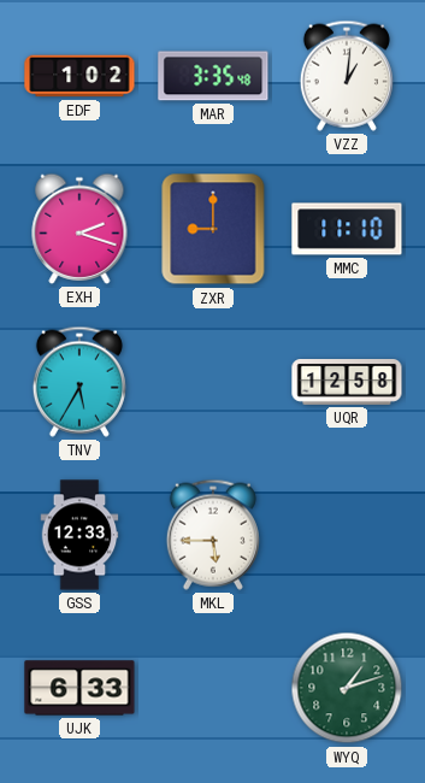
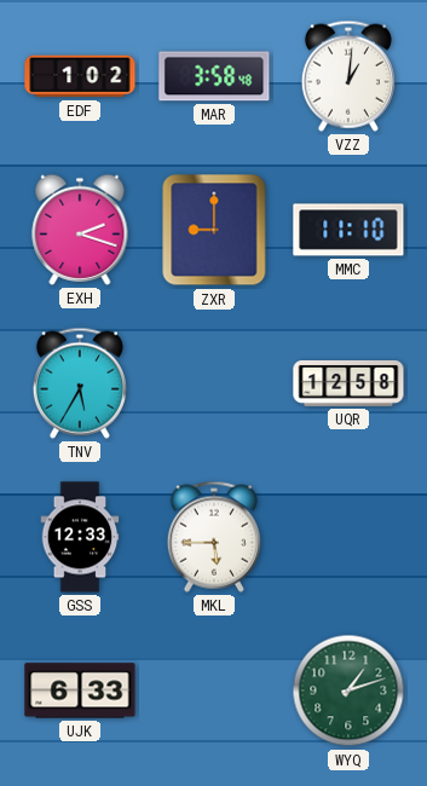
MAR: 3:35 -> 3:58 (214, 76)
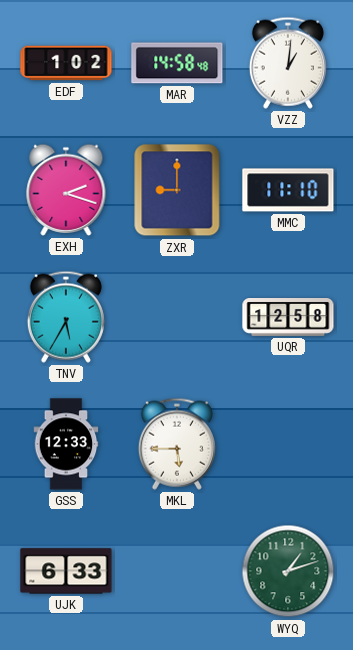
MAR: 3:58 -> 14:58 (177, 63)
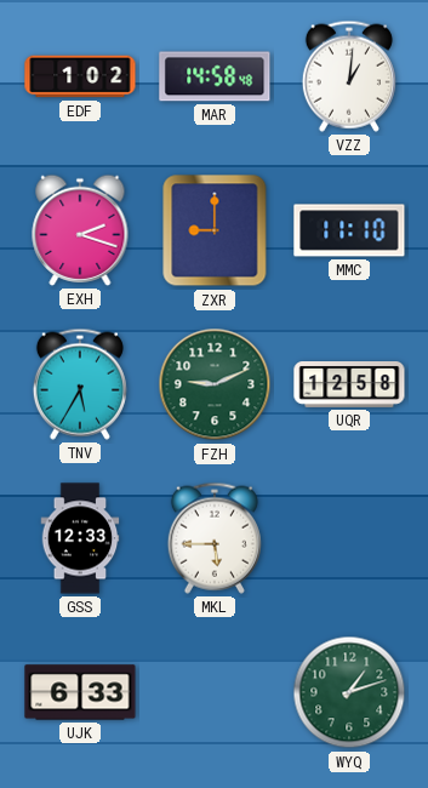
FZH: none -> 9:11 (215, 384)
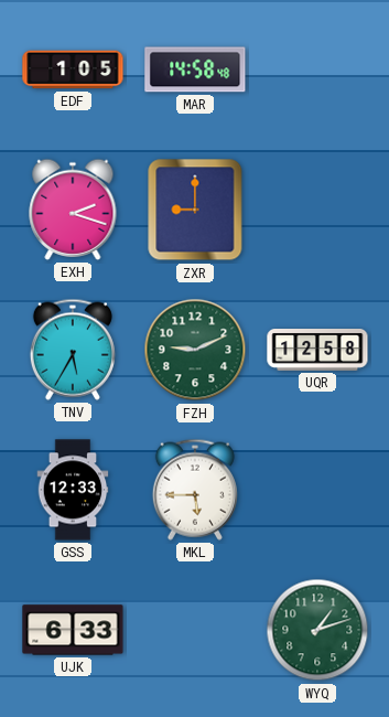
EDF: 1:02 -> 1:05 (73, 69)
VZZ: 1:01 -> none (349, 76)
MMC: 11:10 -> none (349, 230)
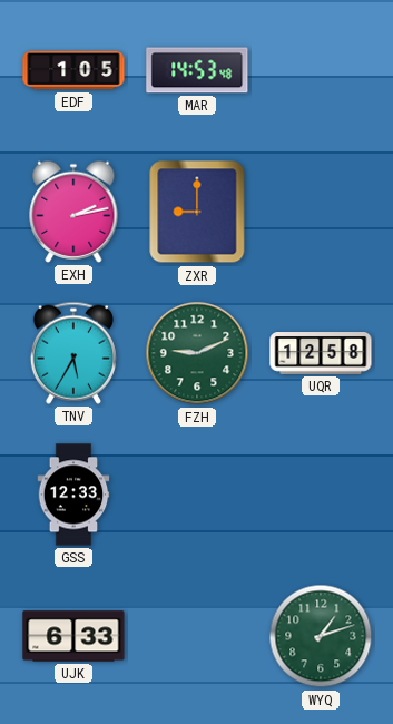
MAR: 14:58 -> 14:53 (197, 70)
EXH: 2:18 -> 2:13 (73, 212)
MKL: 5:45 -> none (195, 490)
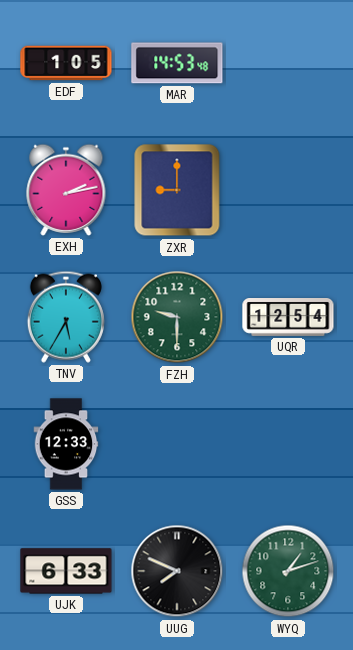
FZH: 9:11 -> 9:30 (177, 317)
UQR: 12:58 -> 12:54 (288, 318)
UUG: none -> 7:49 (177, 571)
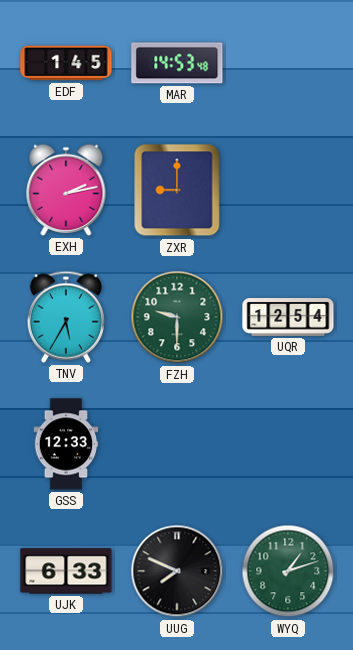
EDF: 1:05 -> 1:45 (66, 63)
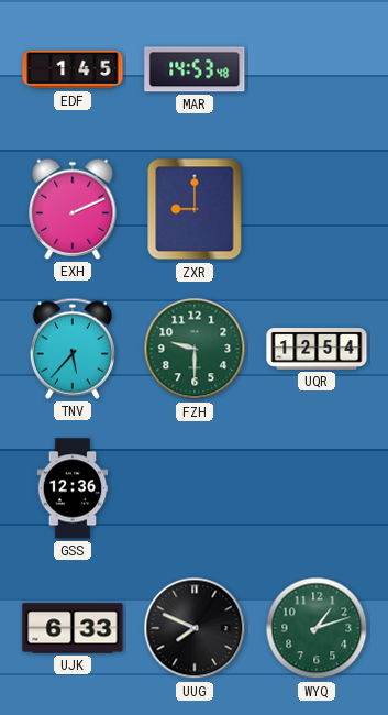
EXH: 2:13 -> 2:11 (73, 209)
TNV: 5:35 -> 5:37 (73, 349)
GSS: 12:33 -> 12:36 (73, 488)
